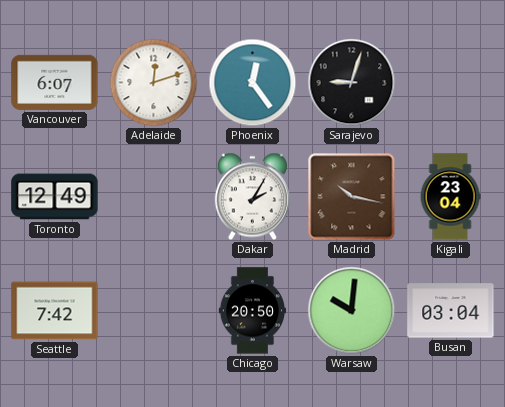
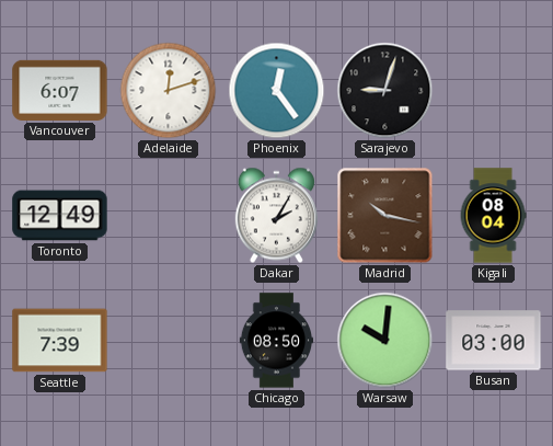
Kigali: 23:04 -> 08:04 (493, 216)
Seattle: 7:42 -> 7:39 (60, 341)
Chicago: 20:50 -> 08:50 (276, 341)
Busan: 03:04 -> 03:00 (494, 341)
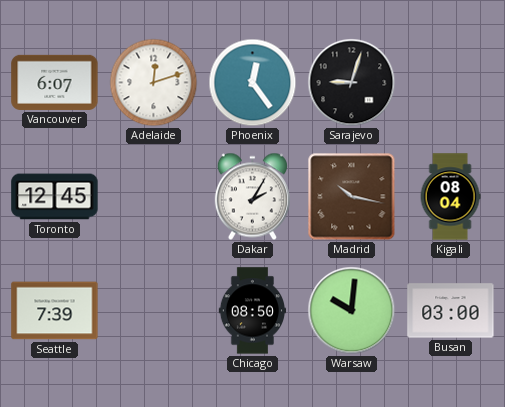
Toronto: 12:49 -> 12:45 (55, 197)
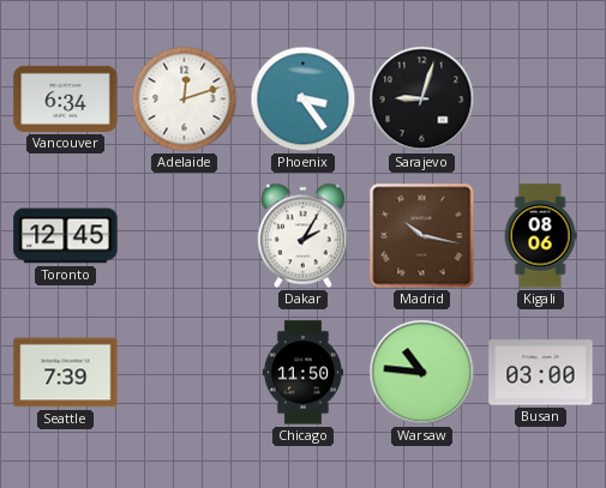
Vancouver: 6:07 -> 6:34 (66, 98)
Phoenix: 12:24 -> 3:24 (304, 100)
Kigali: 08:04 -> 08:06 (540, 236)
Chicago: 08:50 -> 11:50 (302, 373)
Warsaw: 10:01 -> 10:46 (422, 373)
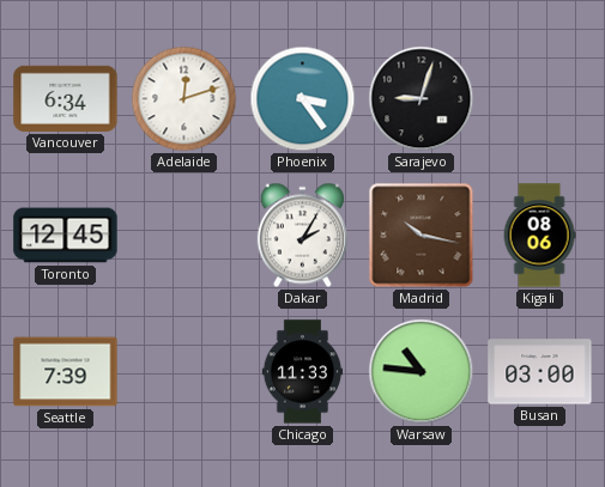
Chicago: 11:50 -> 11:33 (302, 372)
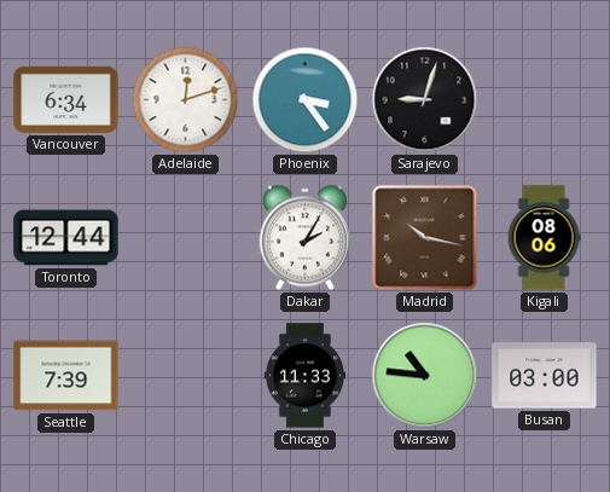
Toronto: 12:45 -> 12:44 (66, 238)
